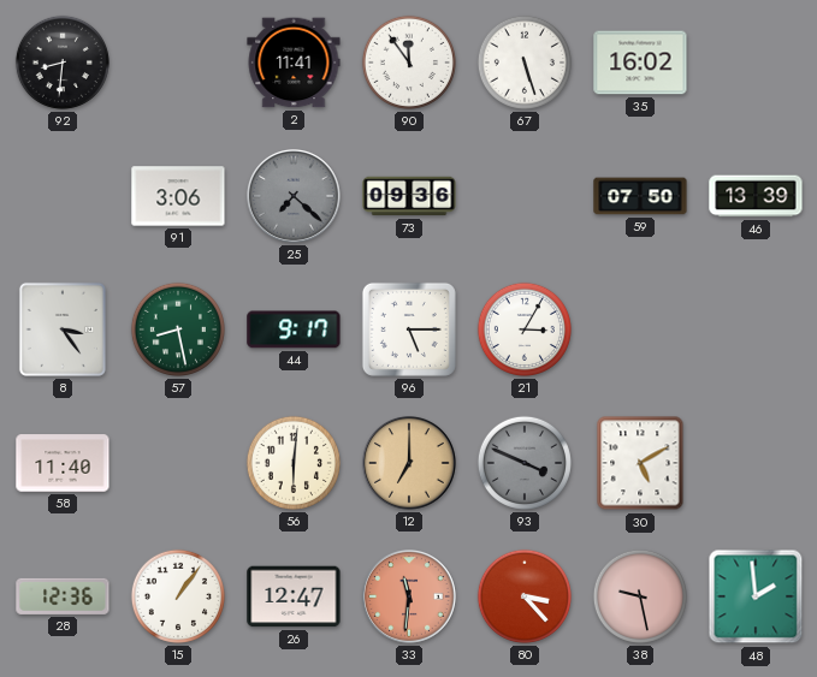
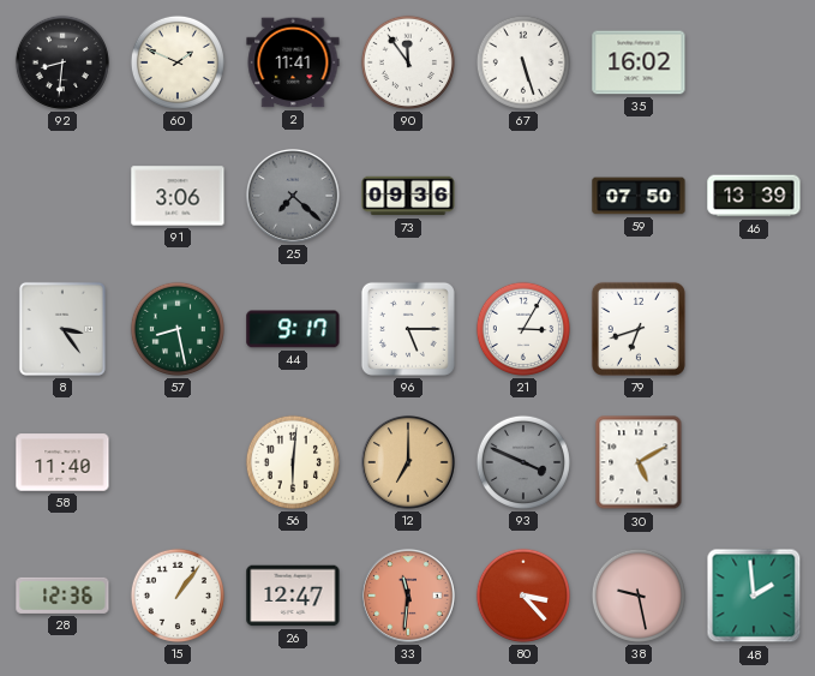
60: none -> 1:49 (178, 62)
79: none -> 6:42 (639, 329)
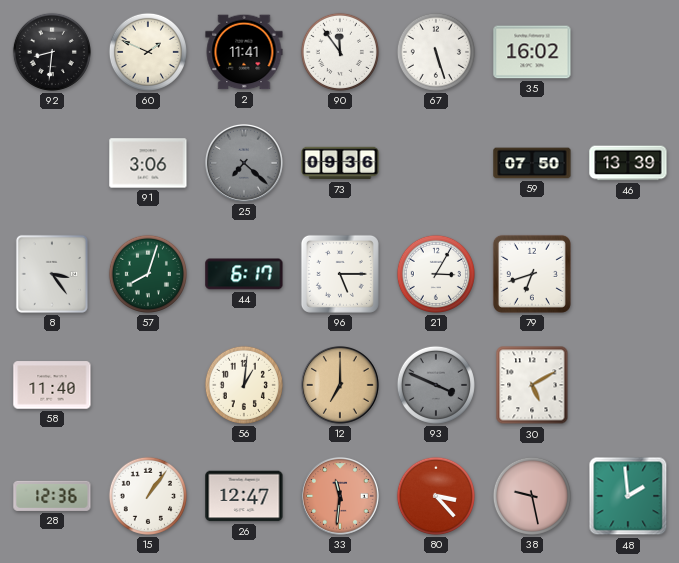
57: 8:28 -> 8:03 (148, 274)
44: 9:17 -> 6:17 (244, 274)
56: 6:01 -> 1:01 (244, 385)
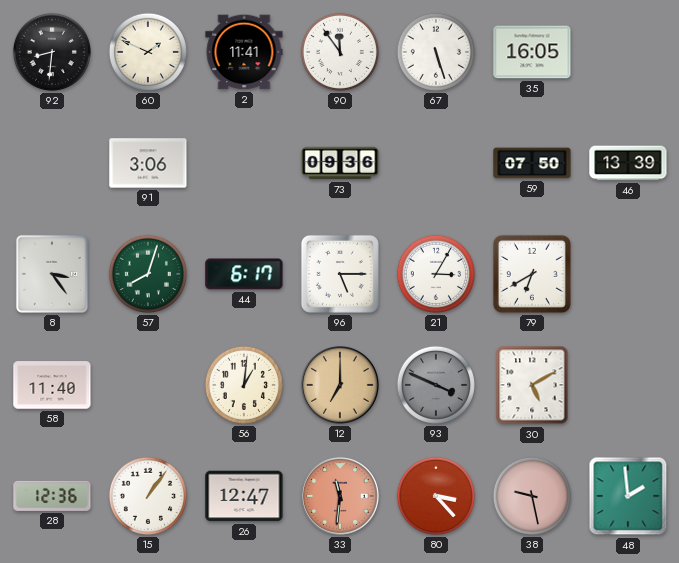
35: 16:02 -> 16:05 (532, 52)
25: 7:22 -> none (245, 164)
79: 6:42 -> 6:40 (532, 274)
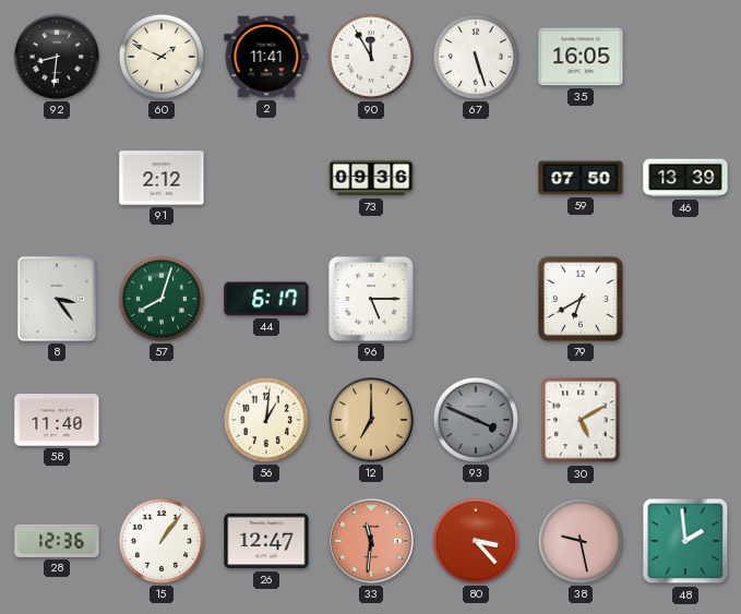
90: 11:54 -> 11:55 (371, 57)
91: 3:06 -> 2:12 (162, 178)
21: 3:05 -> none (436, 274)
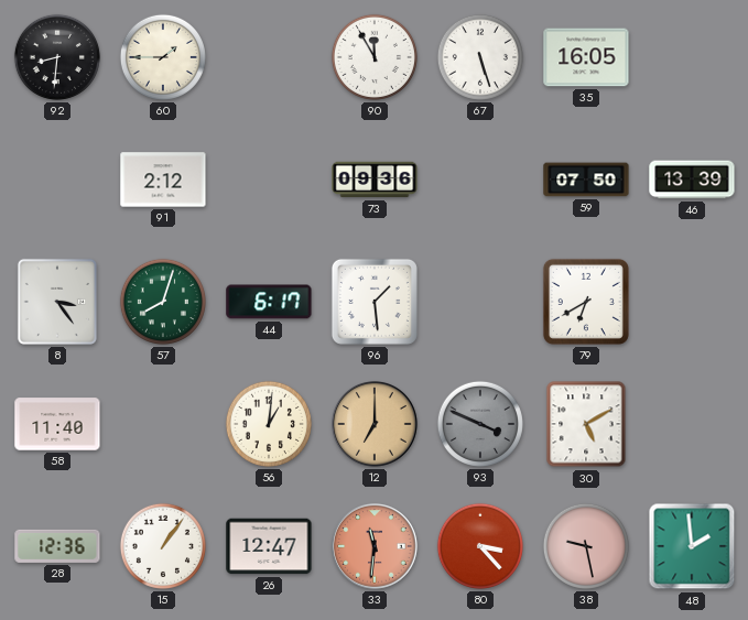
60: 1:49 -> 1:45 (163, 57)
2: 11:41 -> none (266, 57)
96: 5:15 -> 1:29 (375, 302)
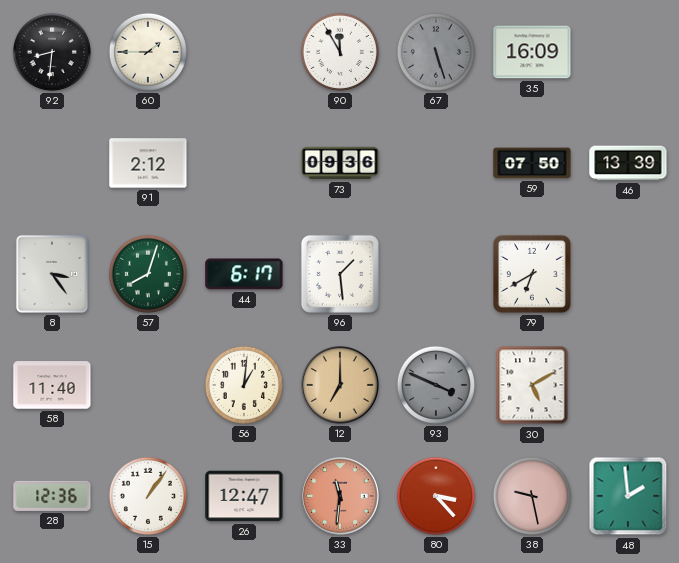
67 dial: white -> grey (436, 52)
35: 16:05 -> 16:09 (532, 52)
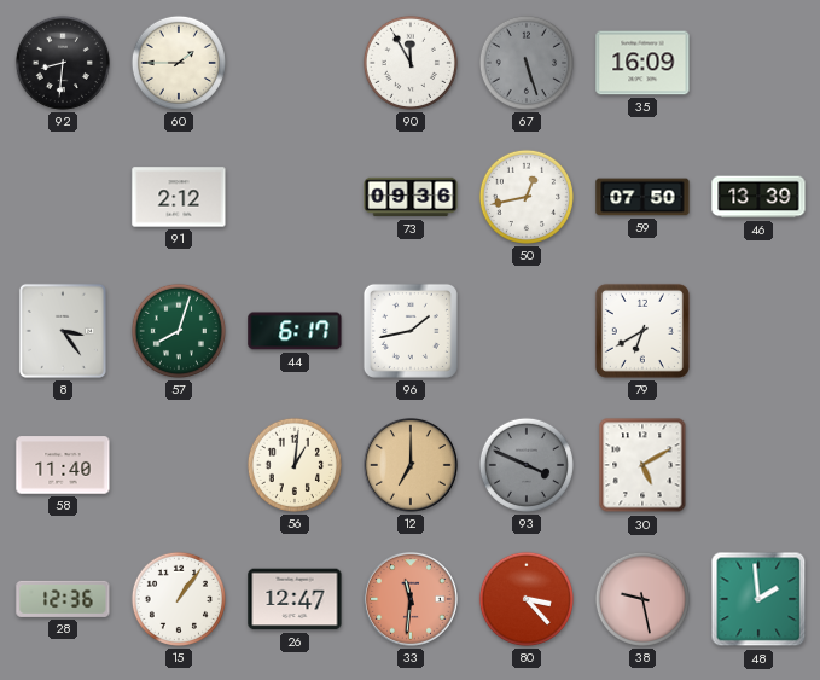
50: none -> 12:43 (527, 197)
96: 1:29 -> 1:43 (411, 331)
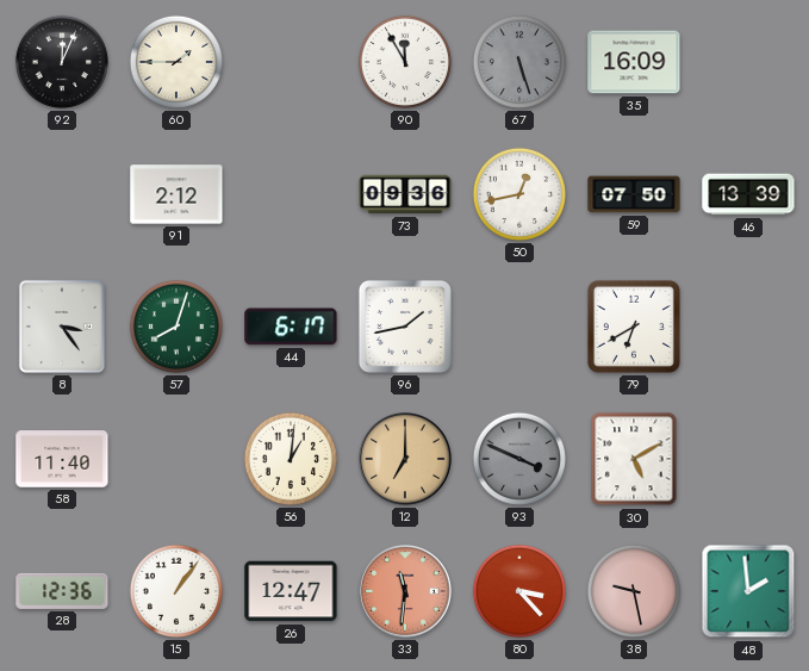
92: 8:31 -> 12:04 (62, 62)
